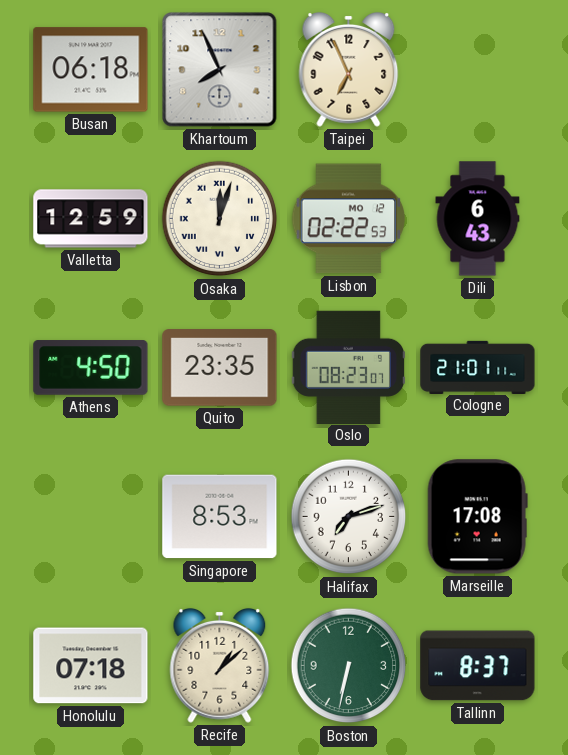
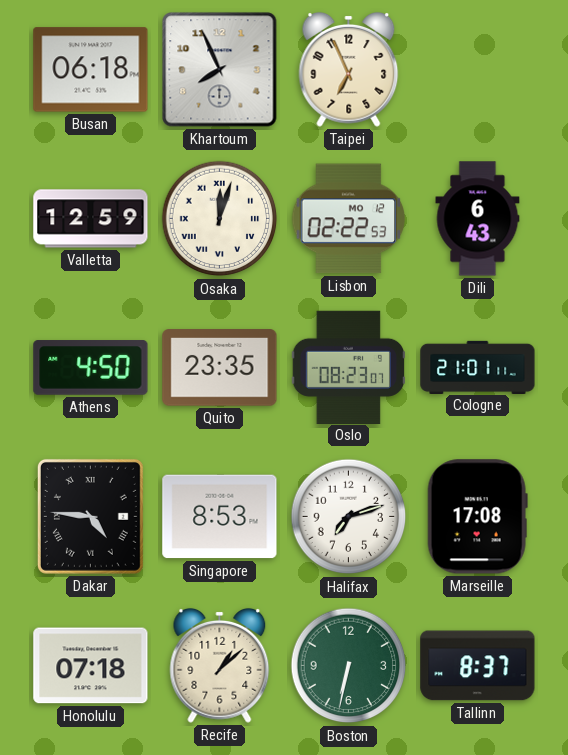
Dakar: none -> 4:46 (90, 516)
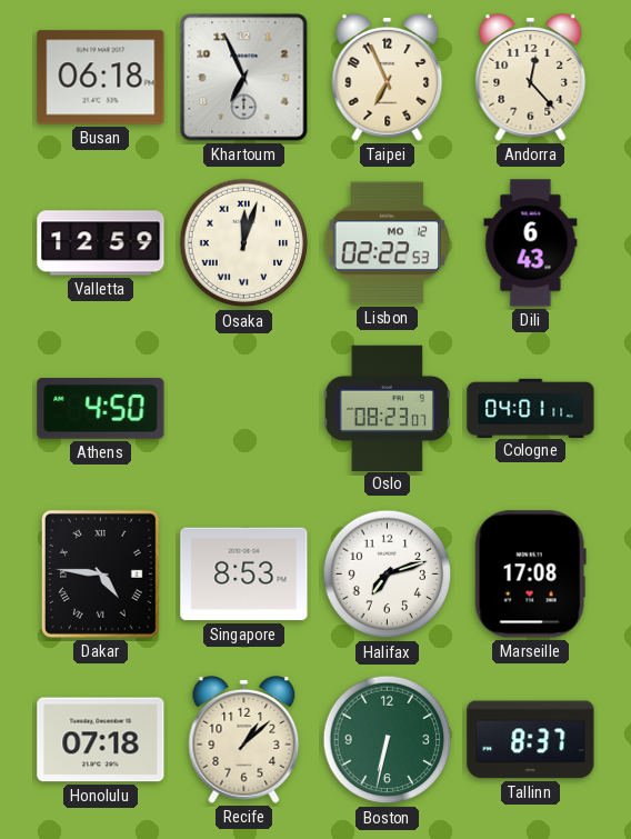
Khartoum: 7:56 -> 6:56 (244, 78)
Andorra: none -> 12:23 (531, 77)
Quito: 23:35 -> none (220, 368)
Cologne: 21:01 -> 04:01 (531, 408)
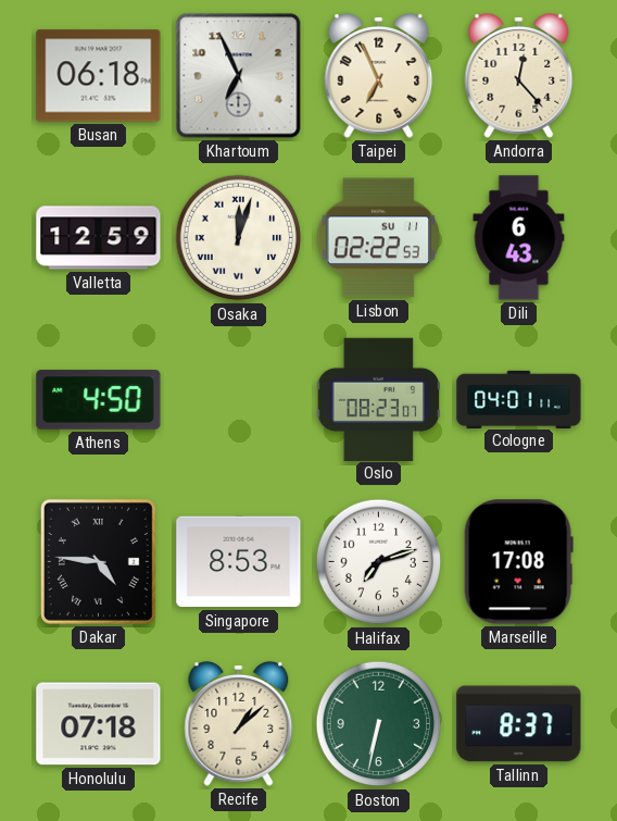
Lisbon date: MO 12 -> SU 11 (379, 238)
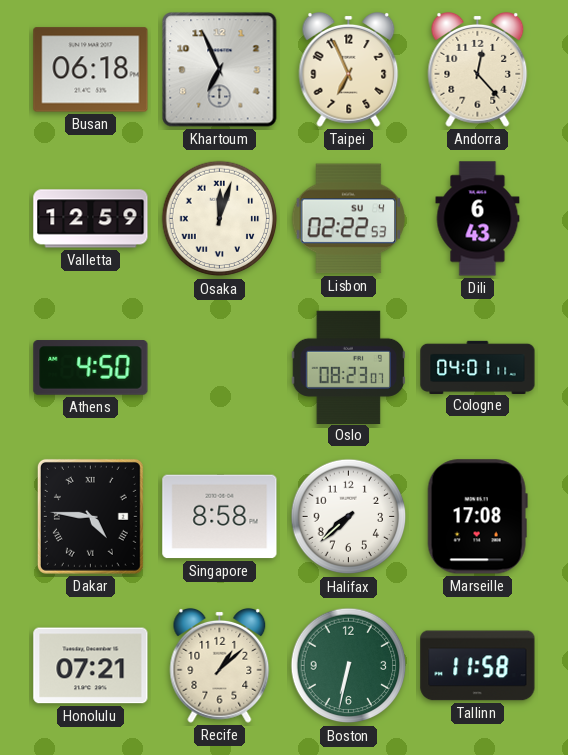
Lisbon date: SU 11 -> SU 4 (349, 219)
Singapore: 8:53 -> 8:58 (220, 517)
Halifax: 7:12 -> 7:38 (349, 517)
Honolulu: 07:18 -> 07:21 (91, 666)
Tallinn: 8:37 -> 11:58 (478, 666)
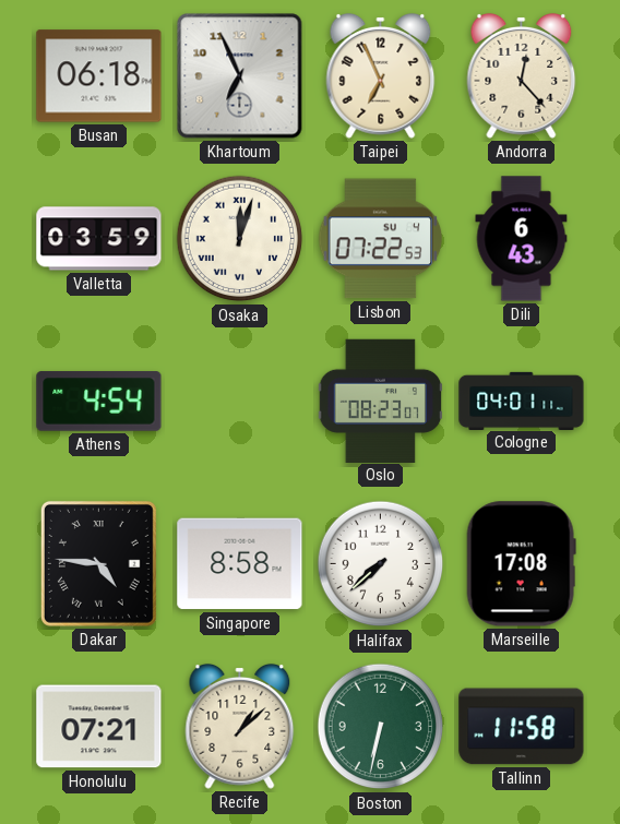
Valletta: 12:59 -> 03:59 (99, 239)
Lisbon: 02:22 -> 07:22 (381, 239)
Athens: 4:50 -> 4:54 (99, 402)
